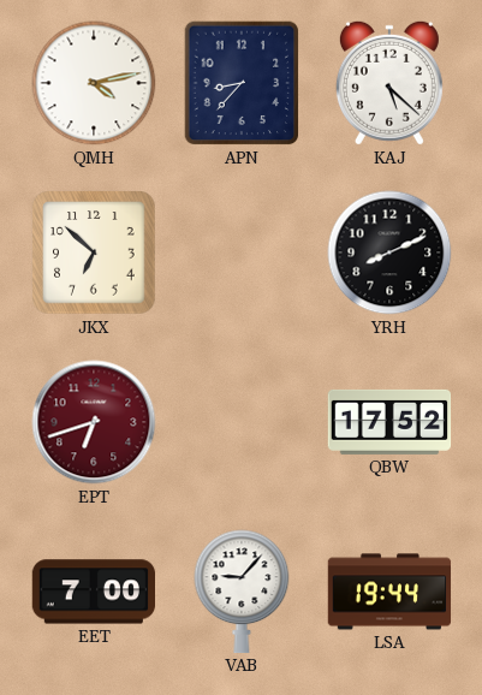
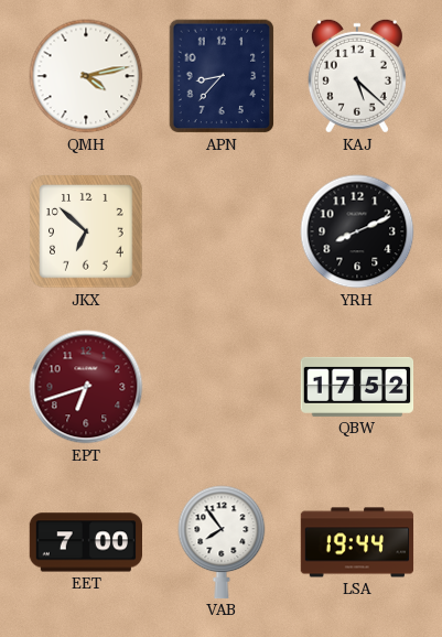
VAB: 9:07 -> 7:54 (222, 542)
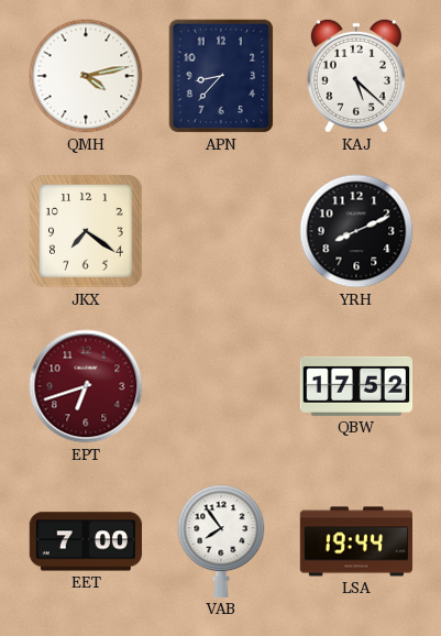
JKX: 6:52 -> 7:21 (86, 231)
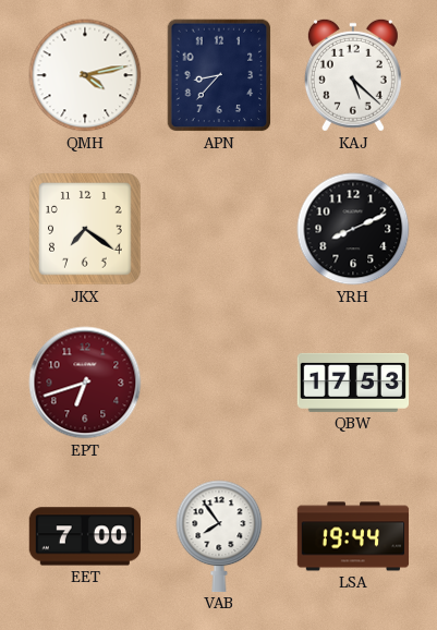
QBW: 17:52 -> 17:53 (353, 383)
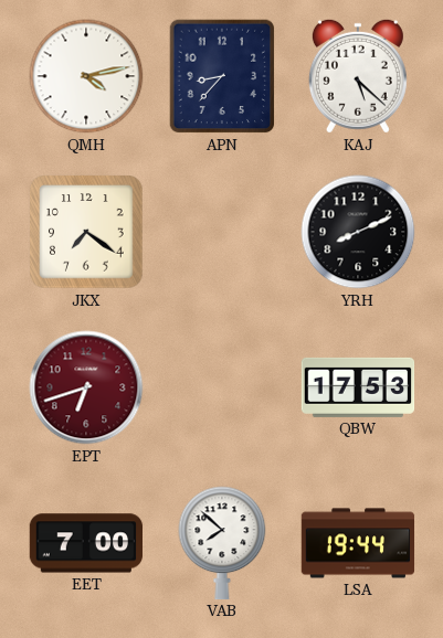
VAB: 7:54 -> 7:52 (222, 543)
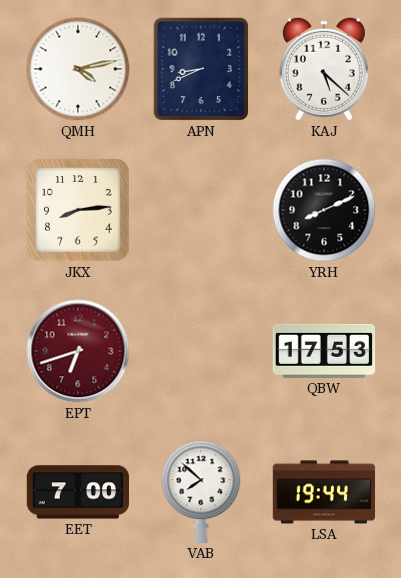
APN: 8:37 -> 8:41 (201, 69)
JKX: 7:21 -> 8:14 (78, 210)
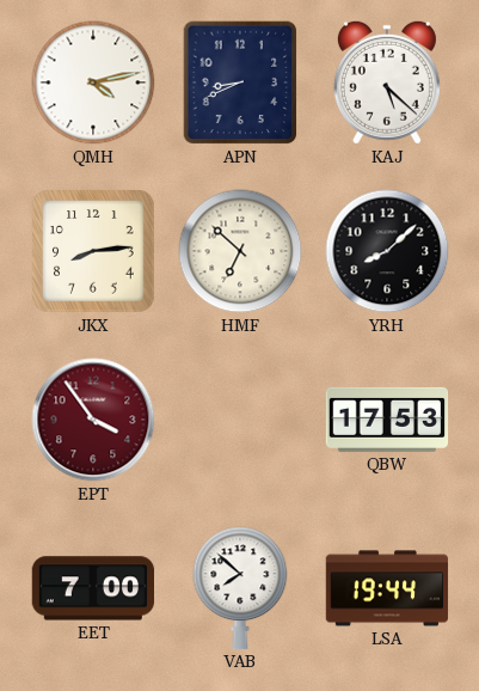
HMF: none -> 6:52 (240, 251)
YRH: 8:11 -> 8:08 (387, 251)
EPT: 6:42 -> 3:54 (93, 420)
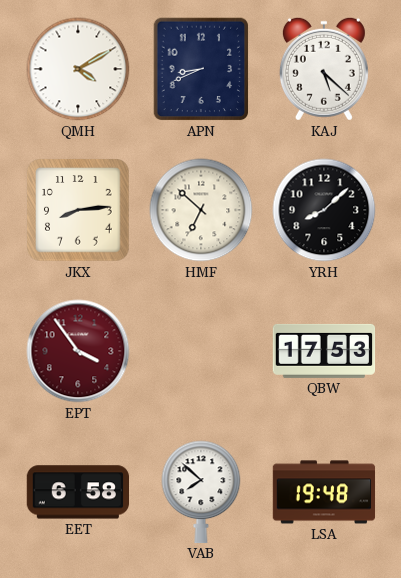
QMH: 4:13 -> 4:10 (78, 69)
EET: 7:00 -> 6:58 (78, 492)
LSA: 19:44 -> 19:48 (324, 492)
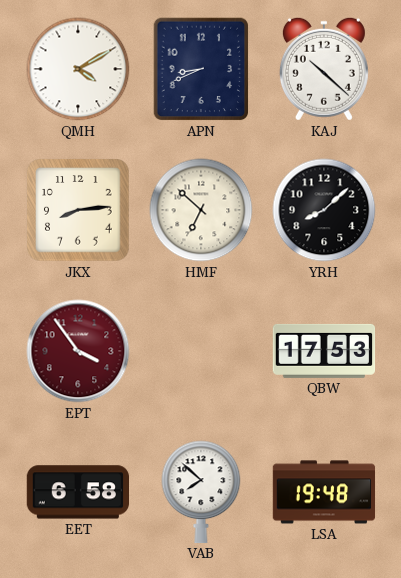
KAJ: 5:22 -> 10:22 (324, 69)
